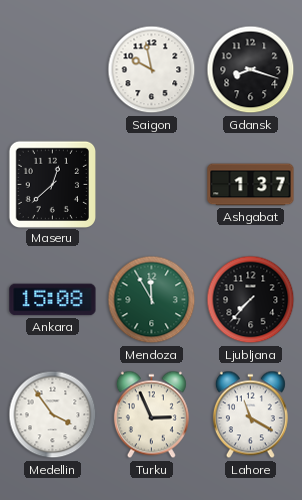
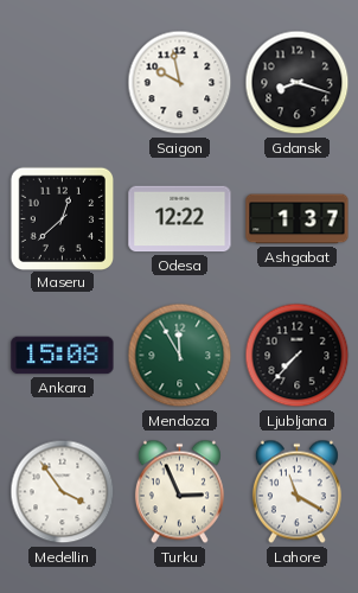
Odesa: none -> 12:22 (180, 219)
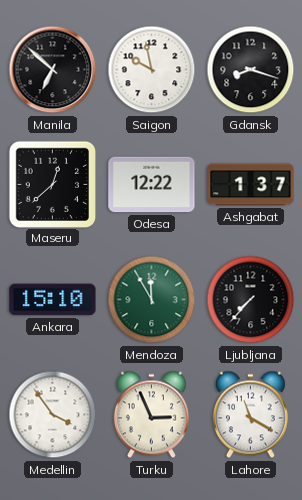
Manila: none -> 6:52 (53, 70)
Ankara: 15:08 -> 15:10 (53, 300)
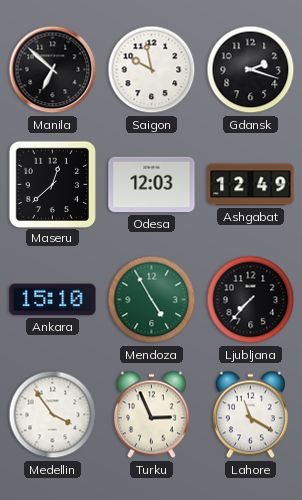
Gdansk: 8:18 -> 2:18 (251, 70)
Odesa: 12:22 -> 12:03 (152, 185)
Ashgabat: 1:37 -> 12:49 (251, 185)
Mendoza: 11:55 -> 4:55 (152, 300)
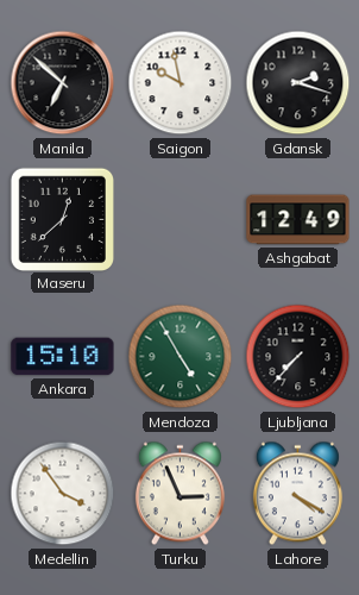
Odesa: 12:03 -> none (152, 185)
Lahore: 11:20 -> 4:20 (297, 494)
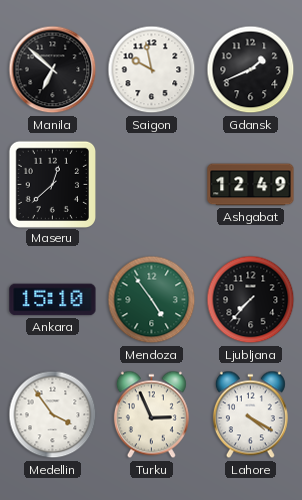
Gdansk: 2:18 -> 1:41 (251, 70)
Mendoza: 4:55 -> 4:54 (152, 300)
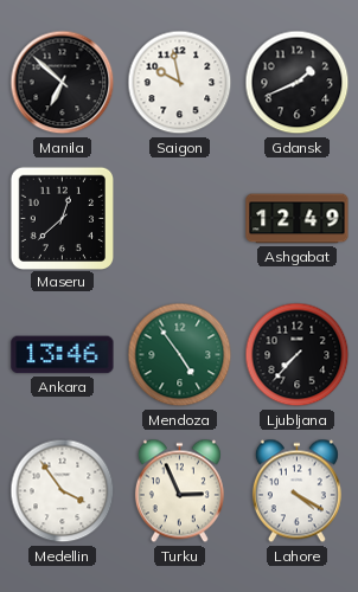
Ankara: 15:10 -> 13:46 (63, 355)
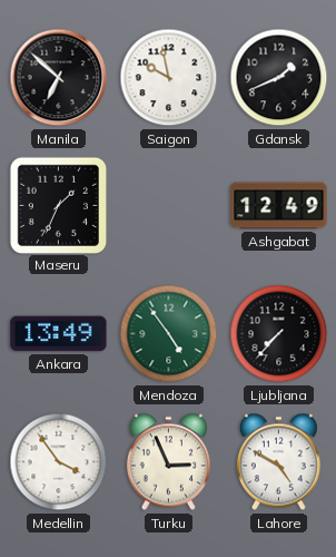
Maseru: 12:38 -> 1:34 (58, 205)
Ankara: 13:46 -> 13:49 (59, 334)
Lahore: 4:20 -> 4:50 (278, 462)
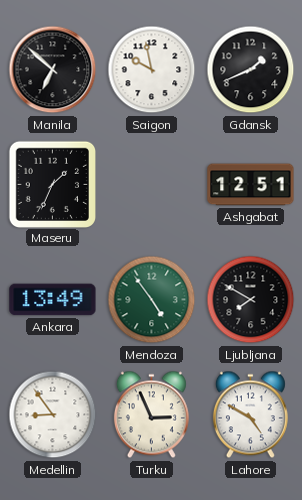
Ashgabat: 12:49 -> 12:51 (251, 185)
Ljubljana: 7:37 -> 7:50 (251, 300)
Medellin: 3:54 -> 8:54 (53, 415)
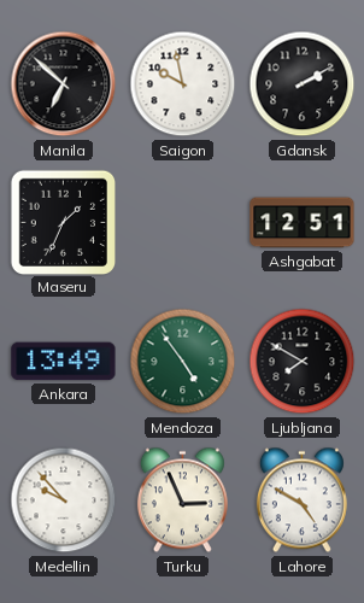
Gdansk: 1:41 -> 2:10 (303, 84)
Medellin: 8:54 -> 9:53 (64, 500)
